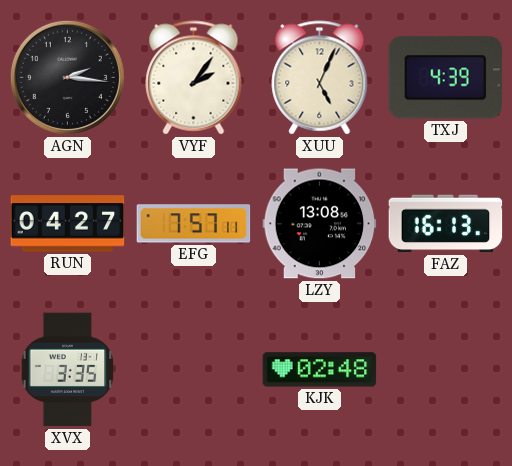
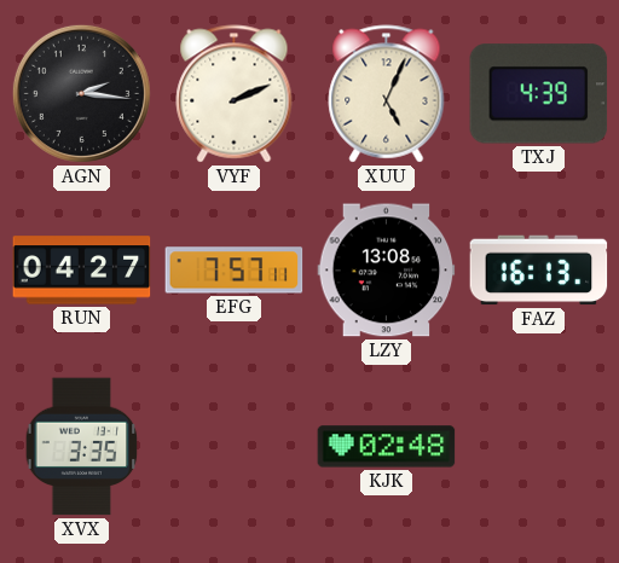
VYF: 2:06 -> 2:11 (235, 94)
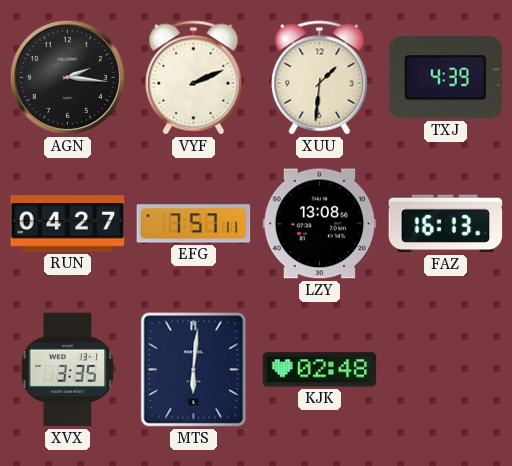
XUU: 5:04 -> 1:31 (320, 78)
MTS: none -> 6:01 (194, 370)
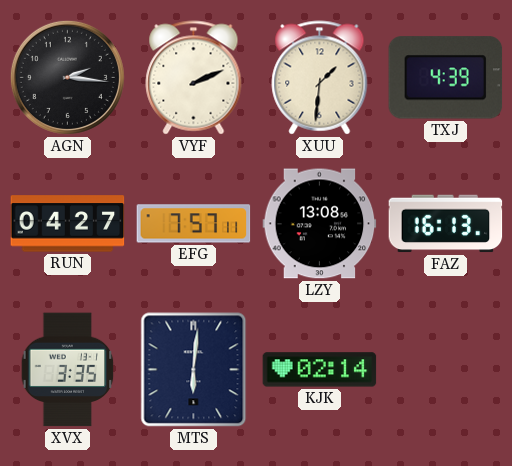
KJK: 02:48 -> 02:14 (320, 370)
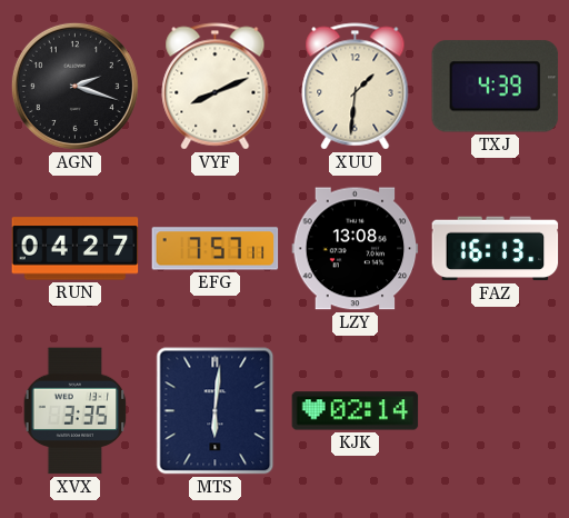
AGN: 2:16 -> 2:18 (74, 86)
VYF: 2:11 -> 8:11 (216, 87)
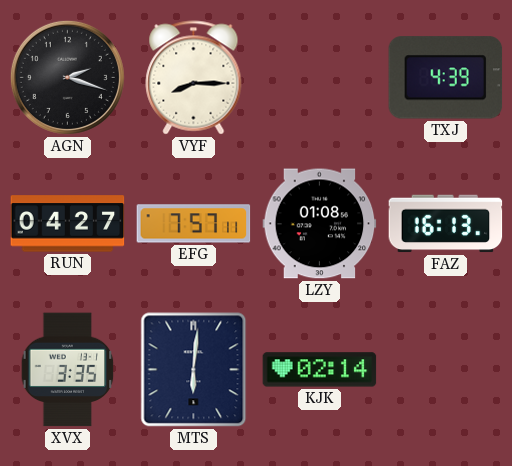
VYF: 8:11 -> 8:15 (194, 78)
XUU: 1:31 -> none (356, 87)
LZY: 13:08 -> 01:08 (320, 224)
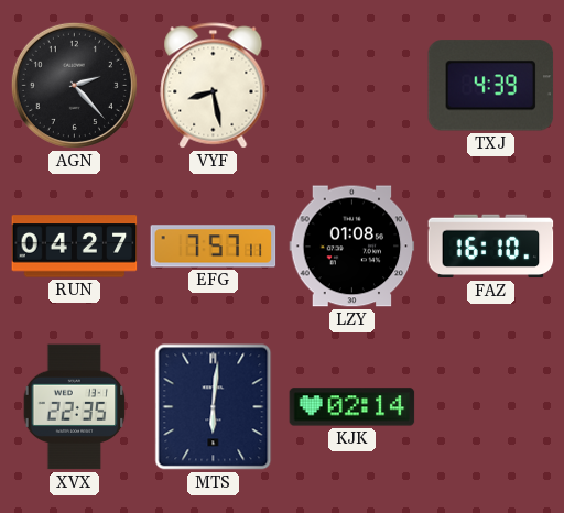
AGN: 2:18 -> 2:23 (74, 85)
VYF: 8:15 -> 8:28 (214, 86)
FAZ: 16:13 -> 16:10 (491, 247)
XVX: 3:35 -> 22:35 (75, 407)
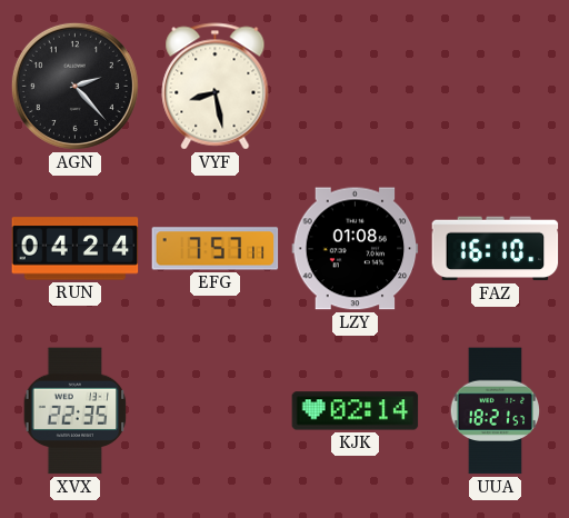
TXJ: 4:39 -> none (491, 86)
RUN: 04:27 -> 04:24 (76, 249)
MTS: 6:01 -> none (214, 407)
UUA: none -> 18:21 (496, 411)
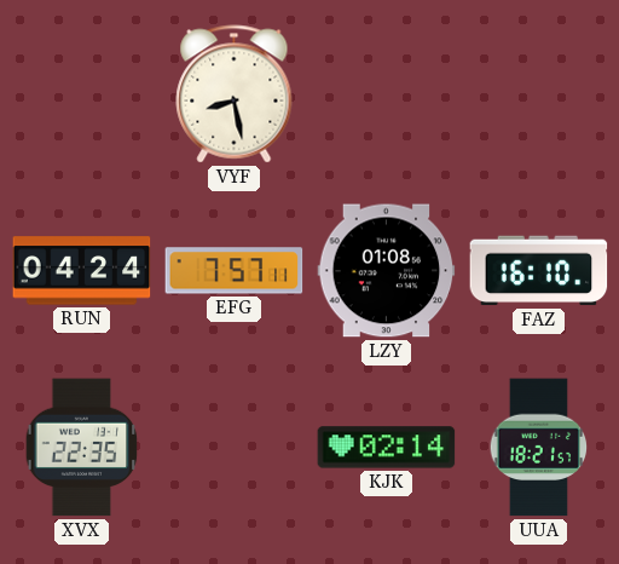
AGN: 2:23 -> none (74, 86)
